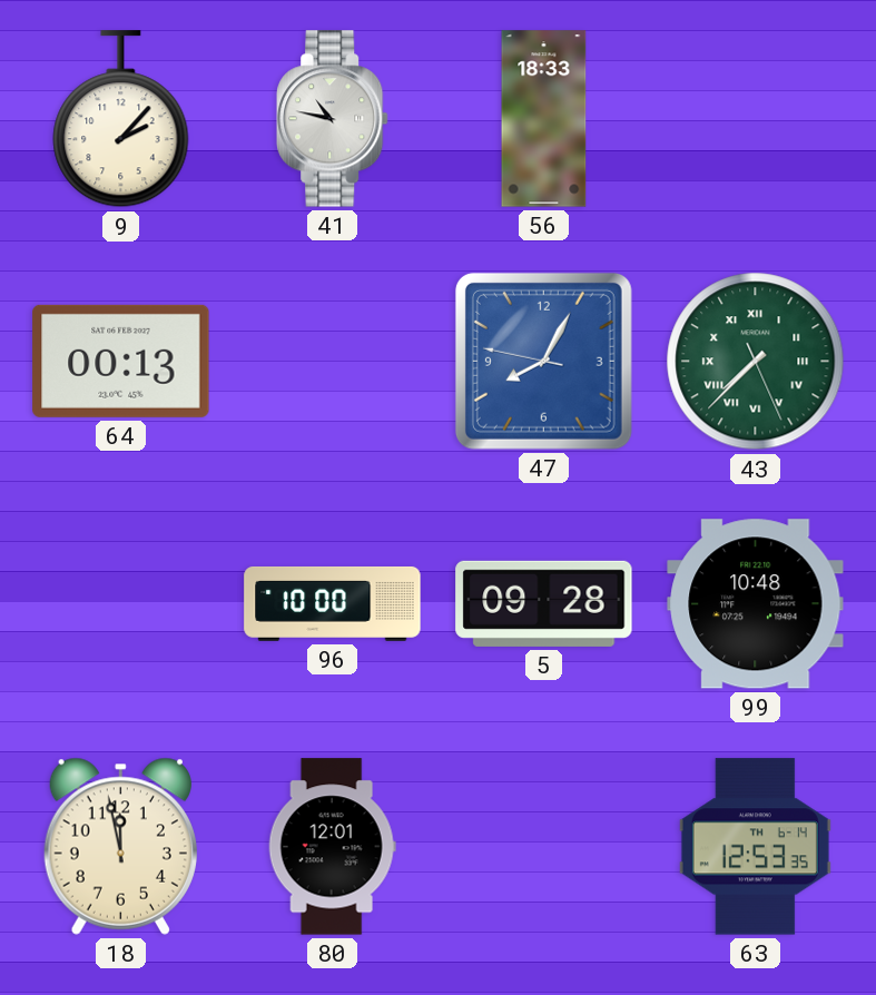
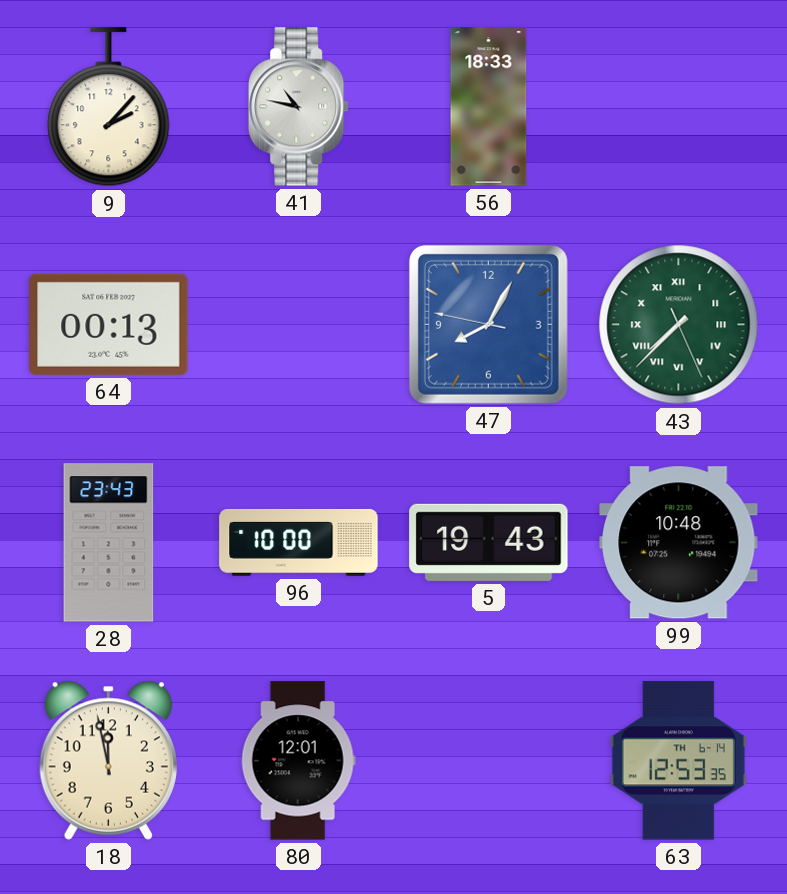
28: none -> 23:43 (109, 543)
5: 09:28 -> 19:43 (489, 542)
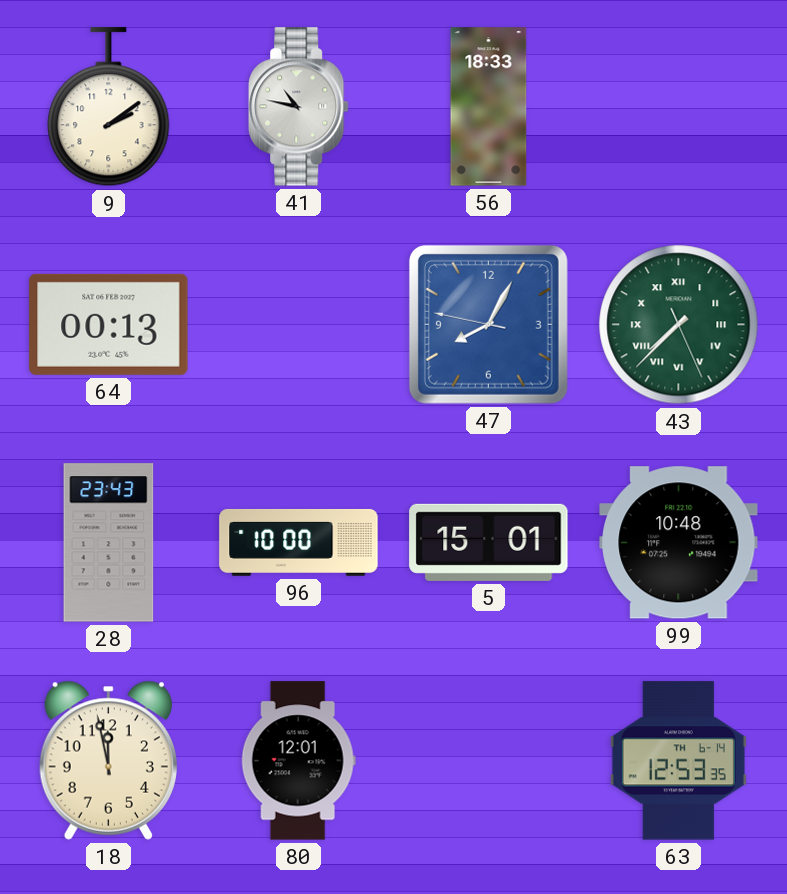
9: 2:07 -> 2:09 (109, 107)
5: 19:43 -> 15:01 (489, 542)
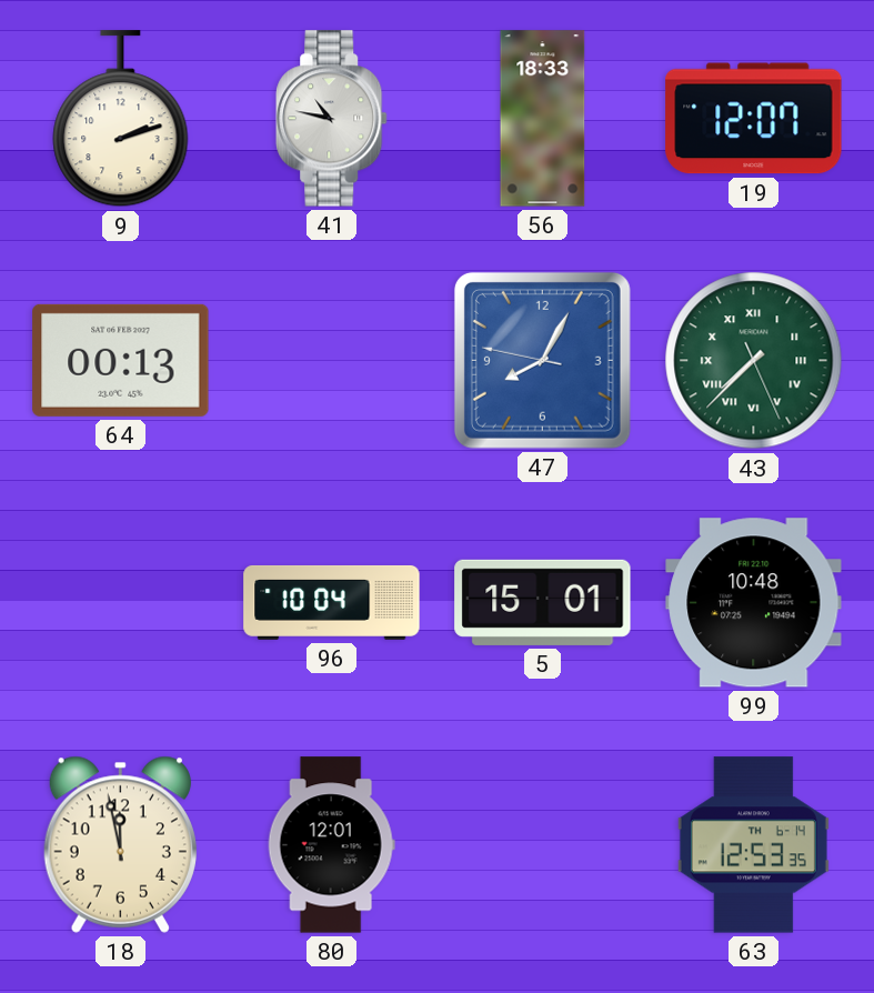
9: 2:09 -> 2:12 (121, 119)
19: none -> 12:07 (754, 119)
28: 23:43 -> none (109, 543)
96: 10:00 -> 10:04 (332, 602)
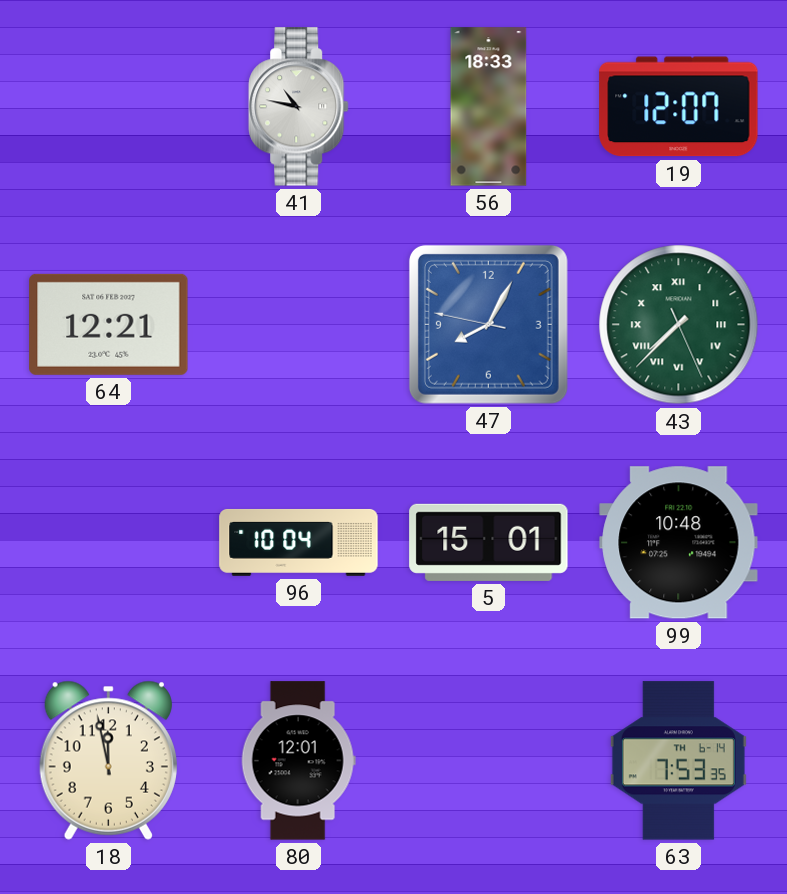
9: 2:12 -> none (121, 119)
64: 00:13 -> 12:21 (109, 324)
63: 12:53 -> 7:53 (678, 761)
